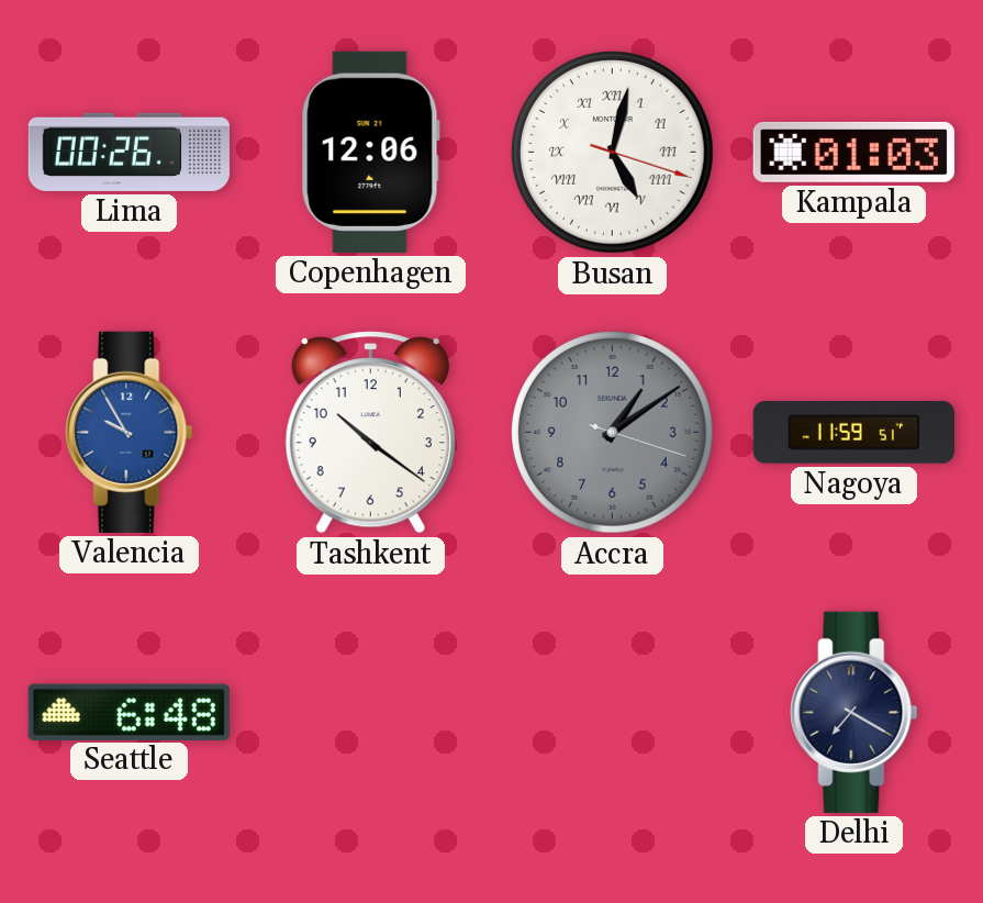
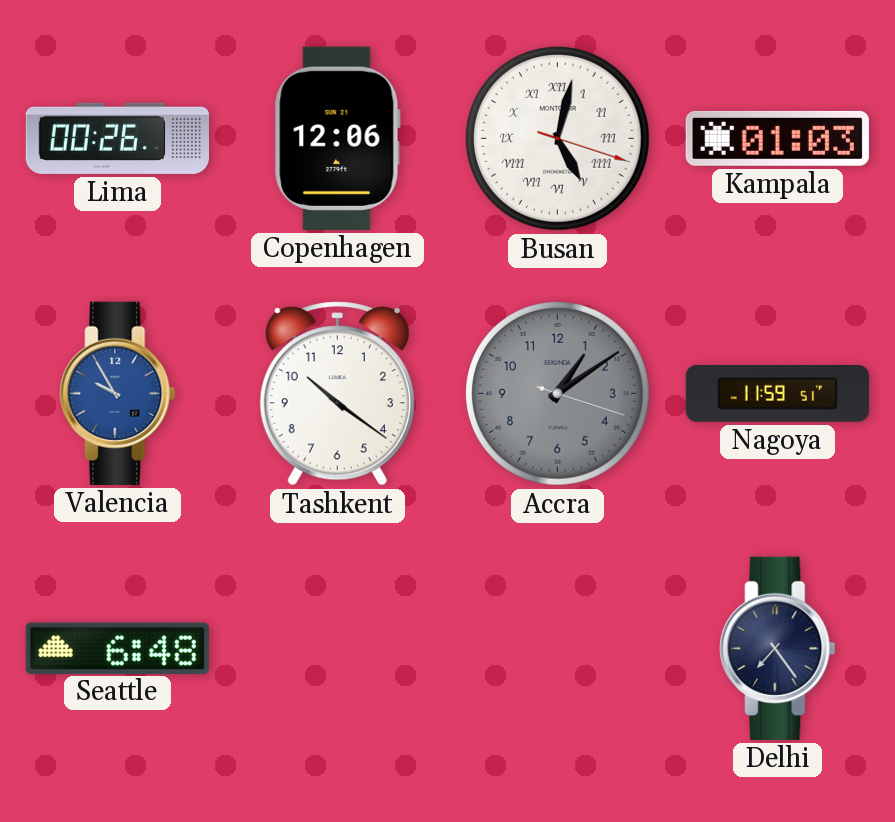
Delhi: 7:20 -> 7:24 (778, 648)
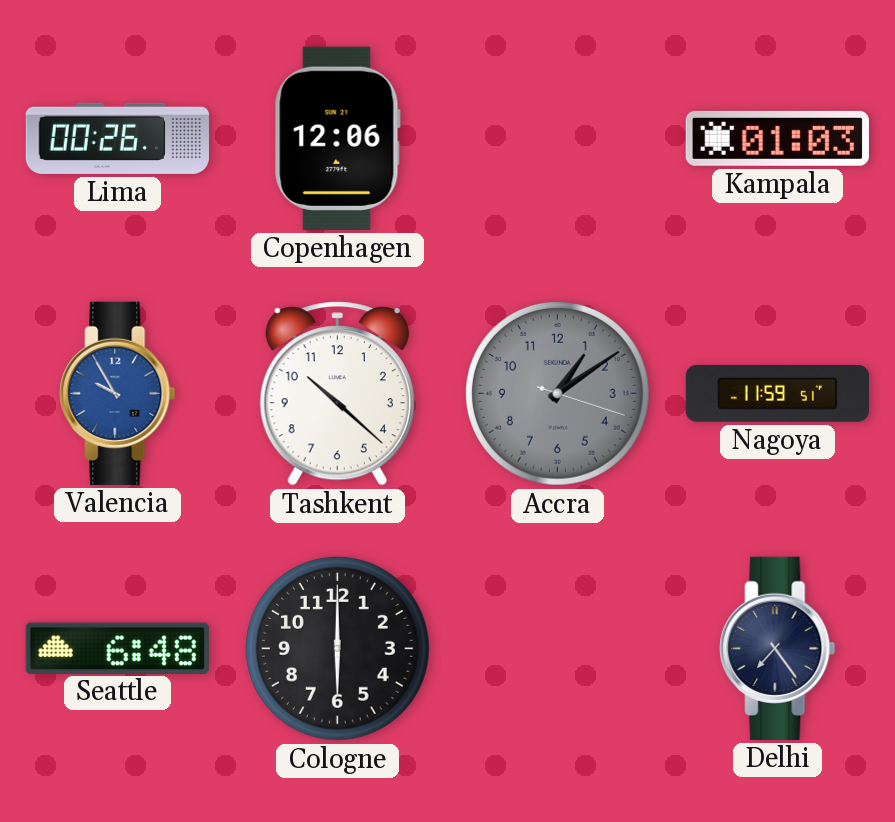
Busan: 5:02 -> none (557, 138)
Tashkent: 10:21 -> 10:22 (337, 394)
Cologne: none -> 6:00 (337, 648)
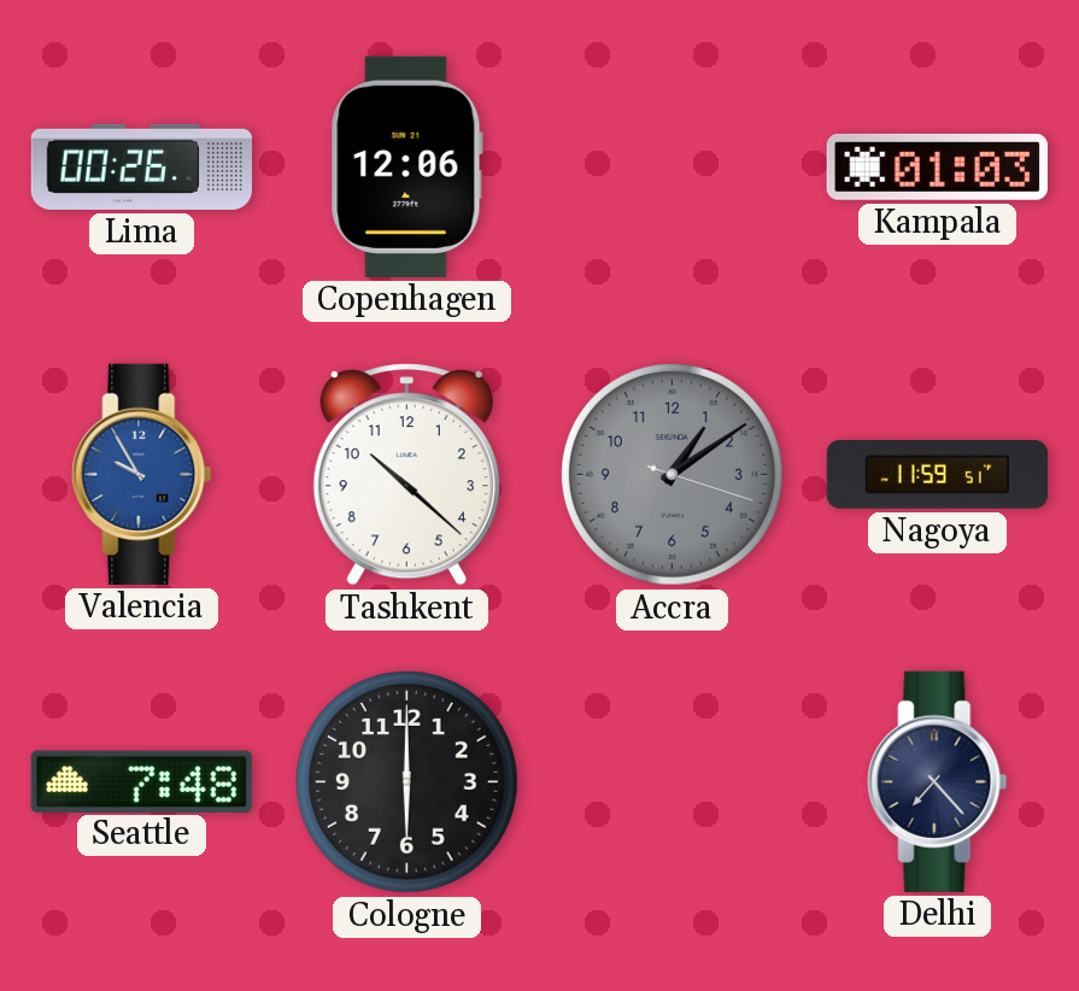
Seattle: 6:48 -> 7:48 (141, 781)
Delhi: 7:24 -> 7:23 (938, 781)
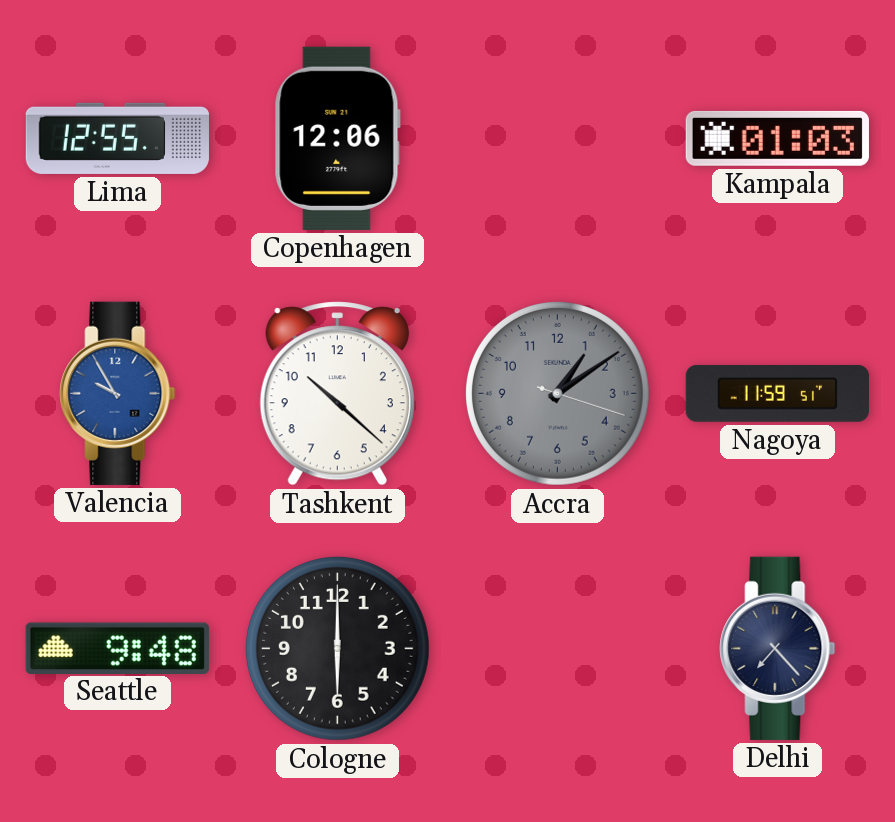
Lima: 00:26 -> 12:55 (117, 138)
Seattle: 7:48 -> 9:48 (117, 648)
